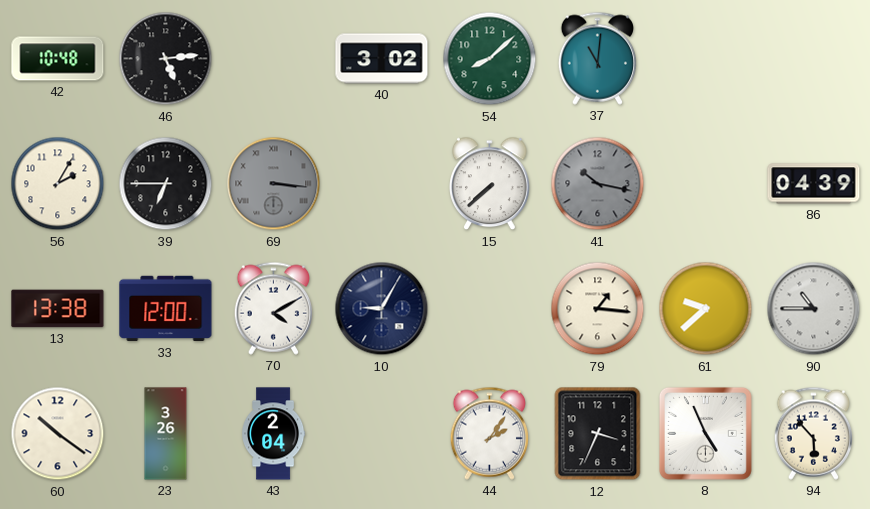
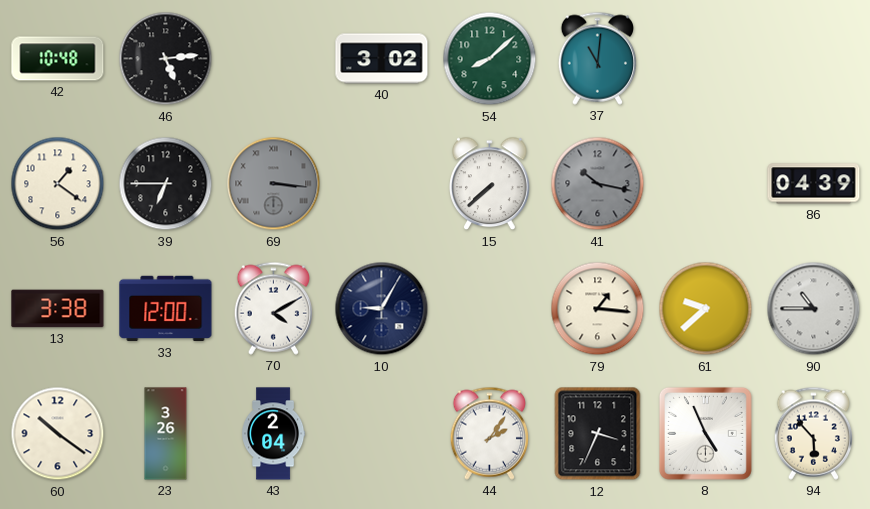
56: 2:05 -> 1:21 (58, 184)
13: 13:38 -> 3:38 (58, 309)
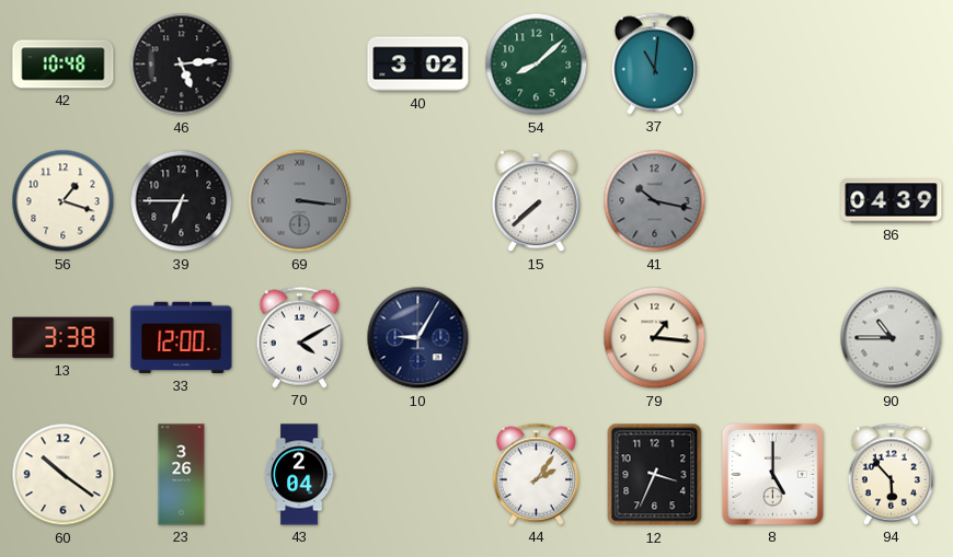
56: 1:21 -> 1:18 (64, 201)
61: 9:38 -> none (706, 309)
8: 4:56 -> 5:00 (772, 474)
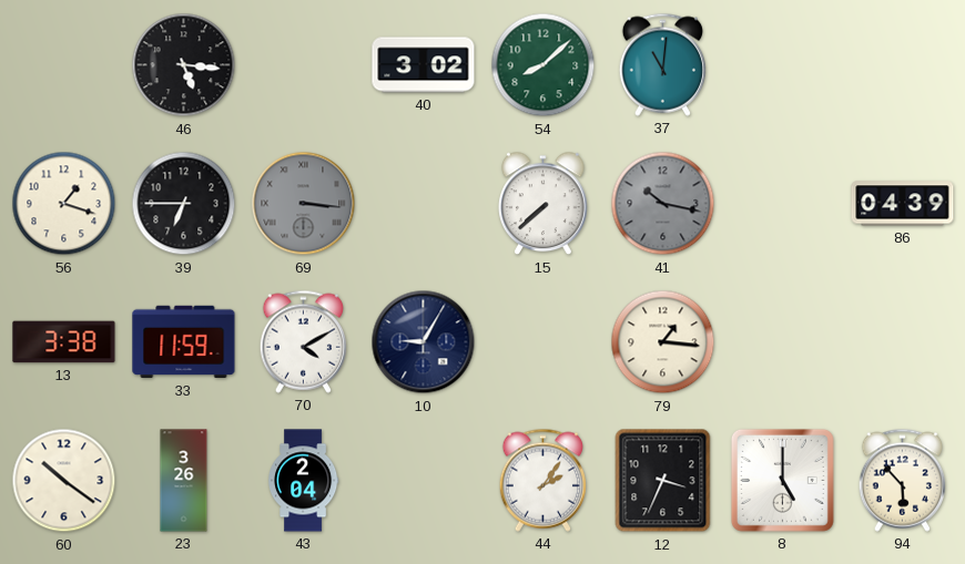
42: 10:48 -> none (64, 65)
46: 5:14 -> 5:16 (184, 65)
33: 12:00 -> 11:59 (184, 342)
90: 10:45 -> none (892, 338)
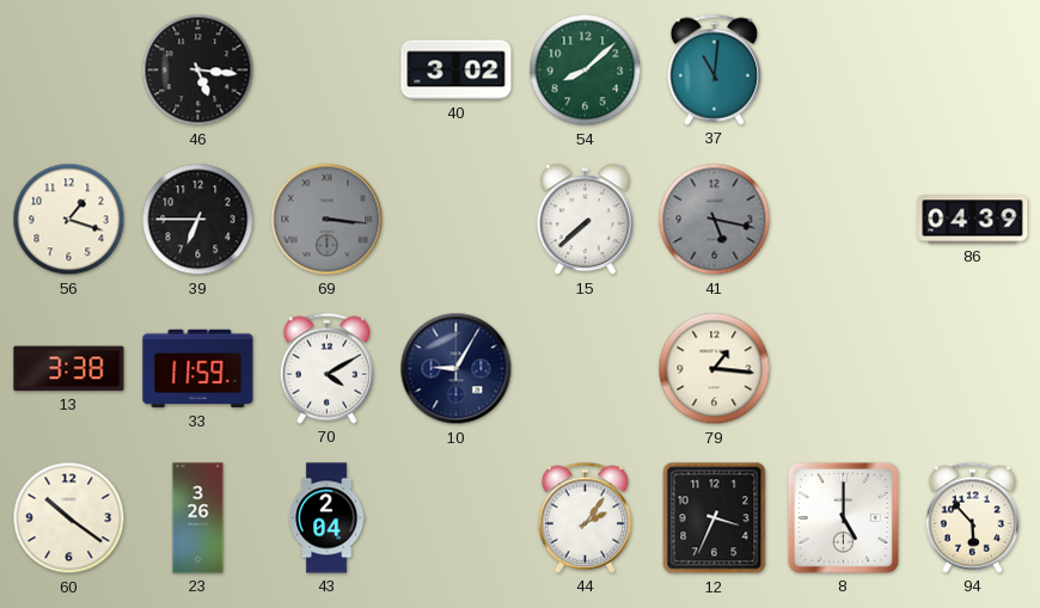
41: 10:17 -> 5:17 (715, 220)
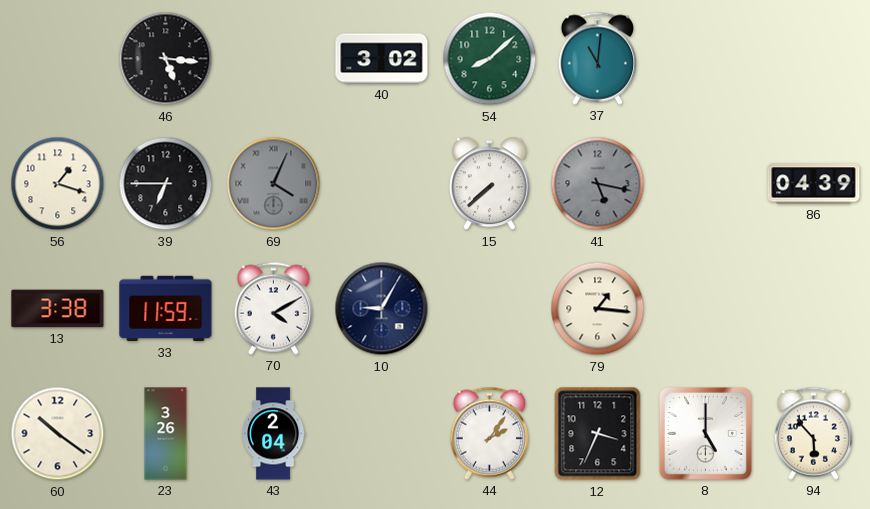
69: 3:16 -> 4:04 (274, 184)
